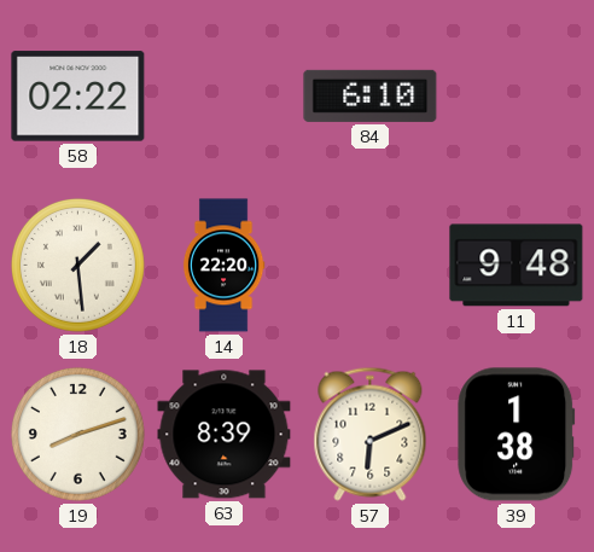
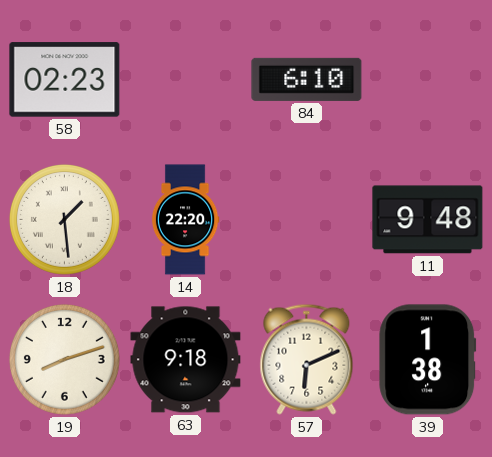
58: 02:22 -> 02:23 (65, 80)
63: 8:39 -> 9:18 (186, 360)
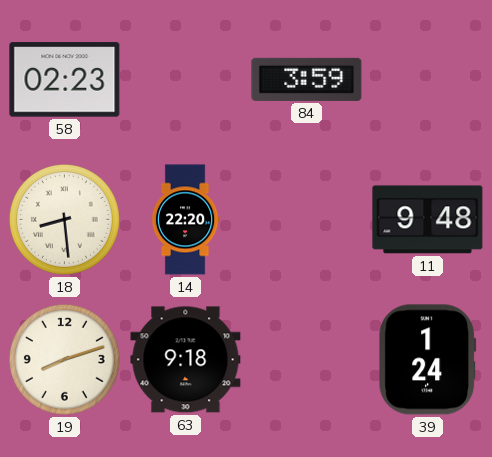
84: 6:10 -> 3:59 (307, 79)
18: 1:29 -> 8:29 (64, 219)
57: 6:11 -> none (307, 359)
39: 1:38 -> 1:24 (428, 360)
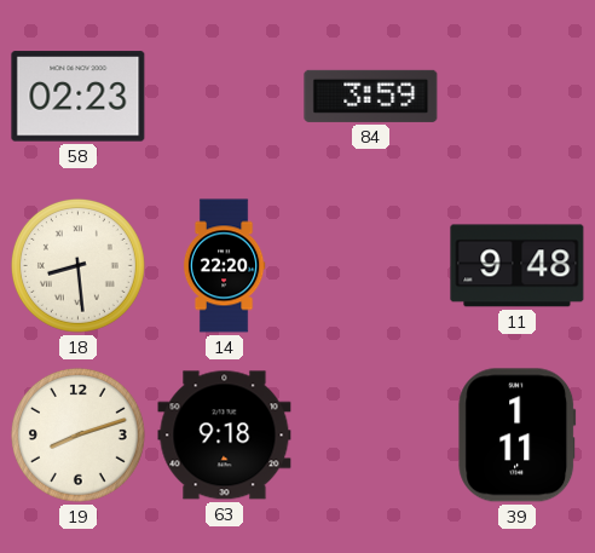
39: 1:24 -> 1:11 (518, 436)
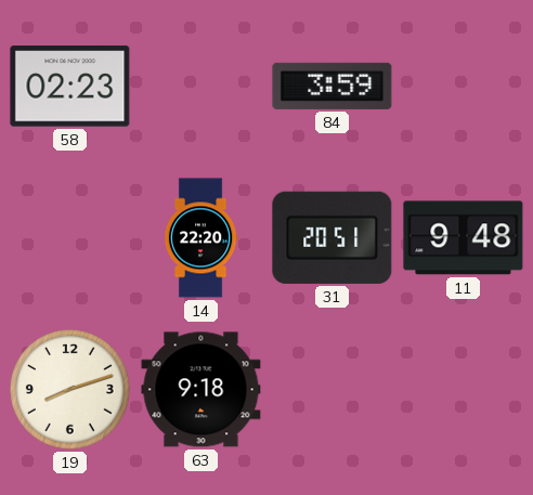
18: 8:29 -> none (77, 265)
31: none -> 20:51 (333, 237)
39: 1:11 -> none (518, 436)
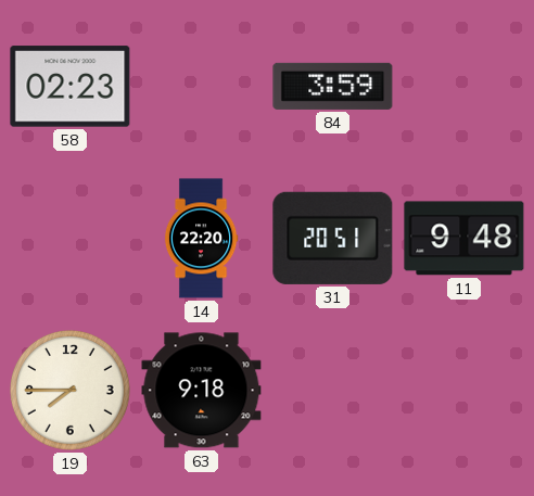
19: 8:12 -> 7:45 (69, 390)
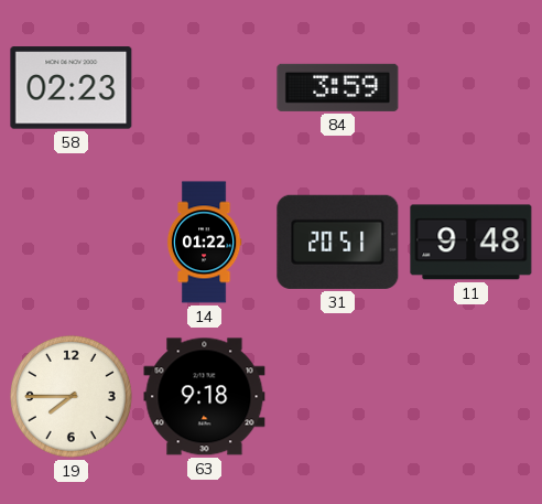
14: 22:20 -> 01:22 (204, 243)
